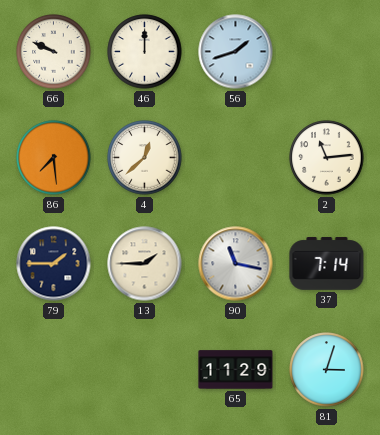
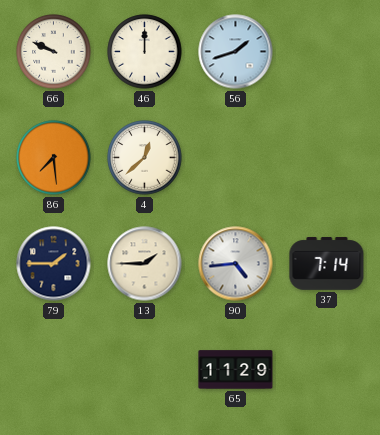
2: 11:14 -> none (327, 158)
90: 11:17 -> 4:44 (236, 264)
81: 3:03 -> none (327, 370)
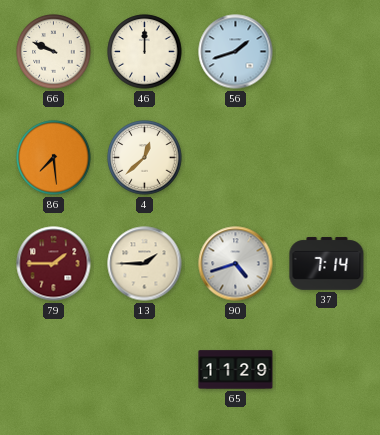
79 dial: navy -> burgundy (54, 264)
90: 4:44 -> 4:42 (236, 264)
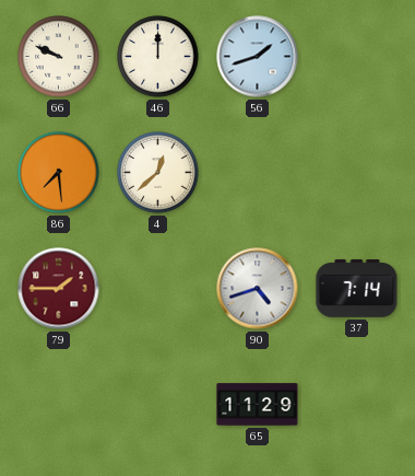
13: 1:45 -> none (145, 264)
